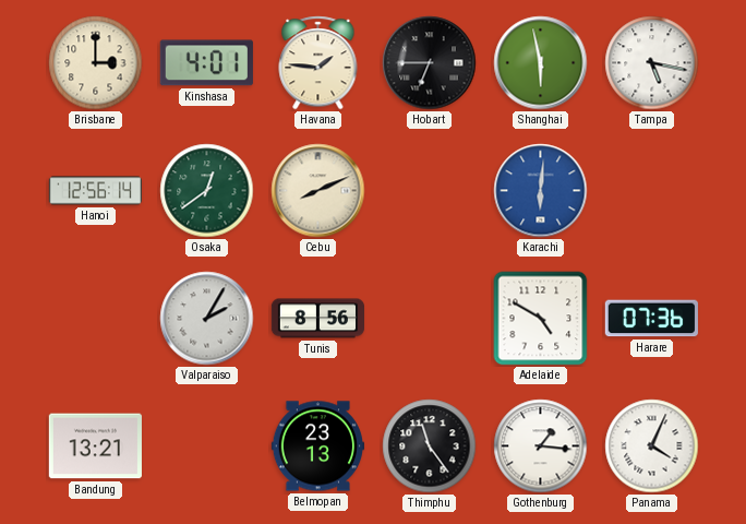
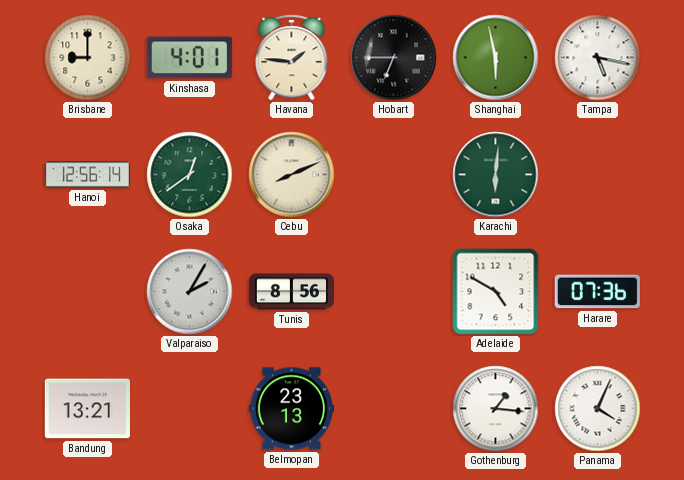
Brisbane: 3:00 -> 9:00 (88, 58)
Karachi dial: blue -> green (496, 175)
Thimphu: 11:24 -> none (430, 446)
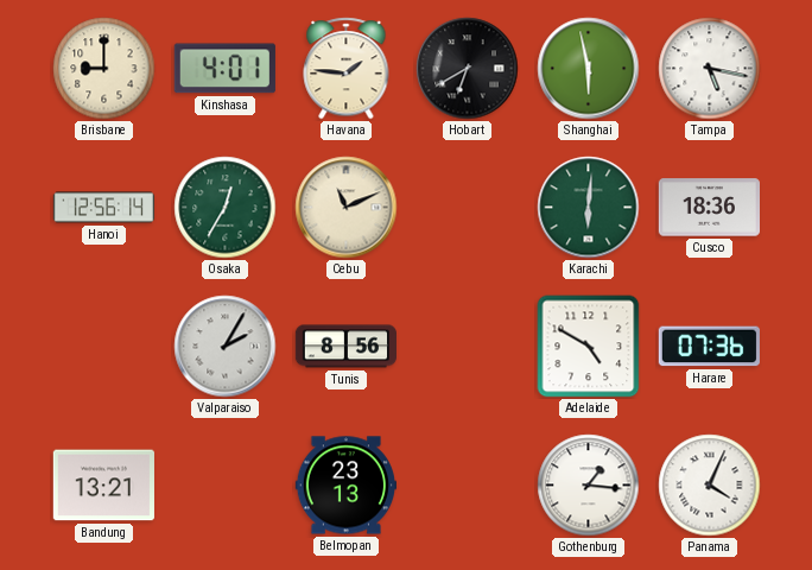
Hobart: 6:45 -> 6:40 (468, 69)
Osaka: 12:39 -> 12:35 (226, 208)
Cebu: 8:11 -> 11:11 (347, 208)
Cusco: none -> 18:36 (709, 208)
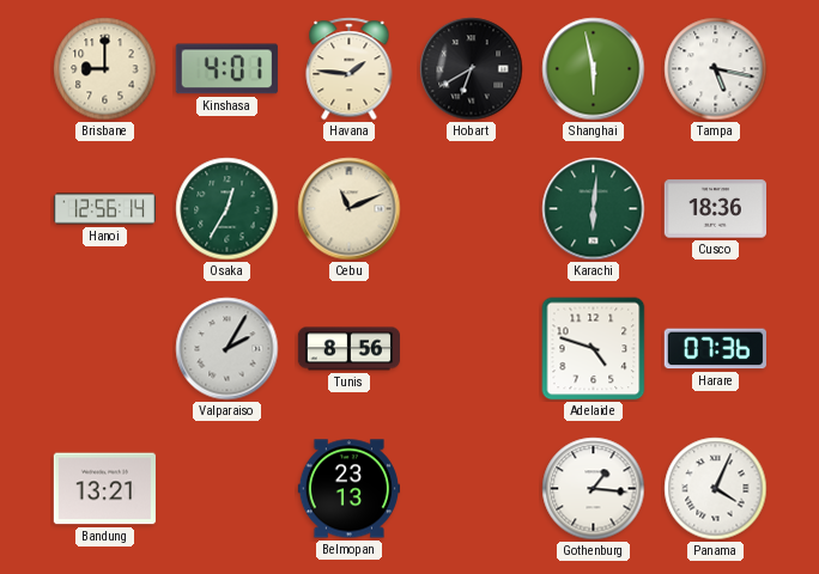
Adelaide: 4:50 -> 4:48 (594, 349)
